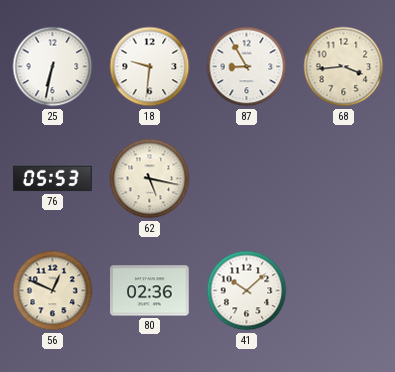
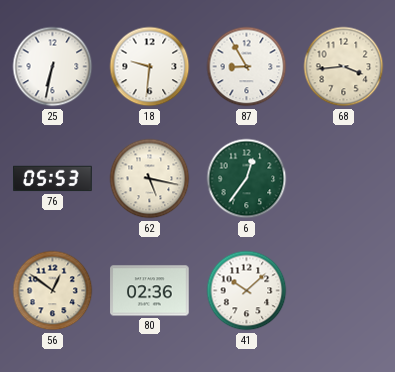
6: none -> 12:36 (247, 179)
56: 12:49 -> 12:51 (53, 291)
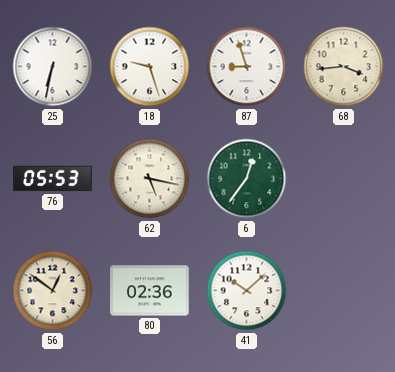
18: 9:31 -> 9:27 (150, 67)
87: 8:55 -> 8:57 (247, 67)
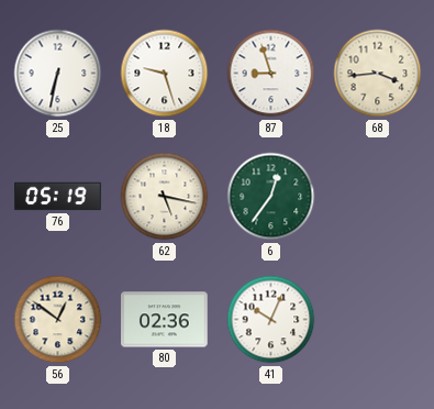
76: 05:53 -> 05:19 (58, 197)
41: 10:08 -> 10:04 (271, 320)
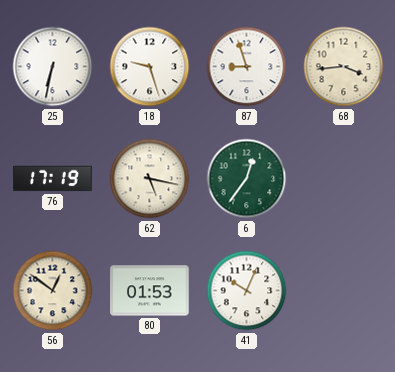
76: 05:19 -> 17:19 (53, 179)
80: 02:36 -> 01:53 (150, 291)
